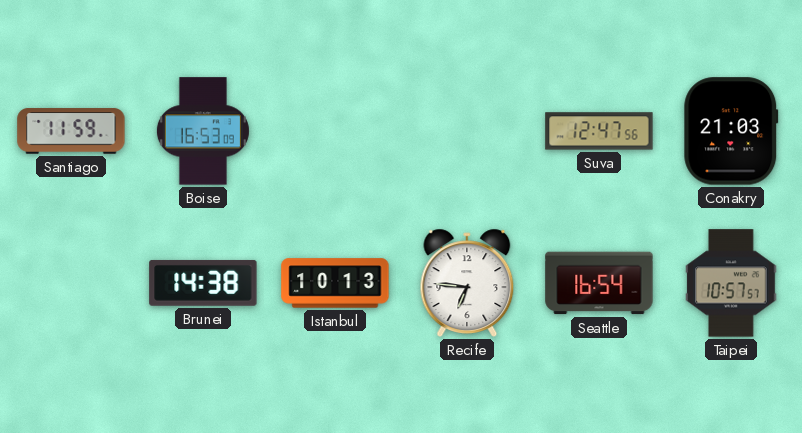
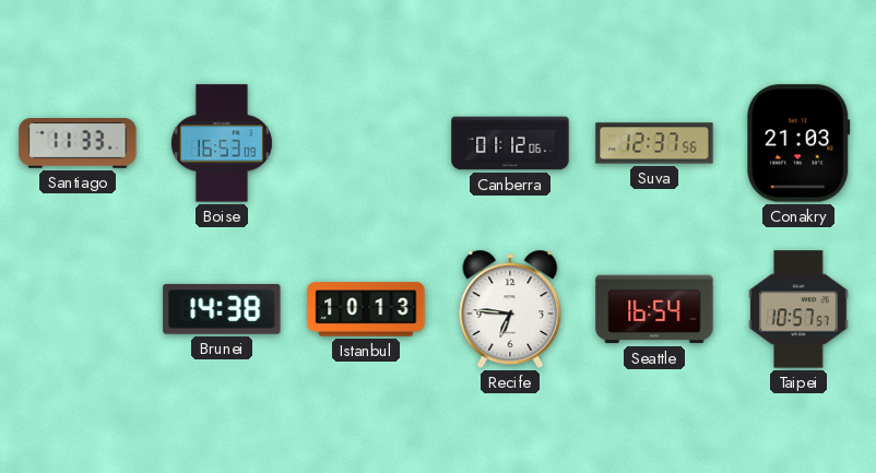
Santiago: 11:59 -> 11:33 (78, 143)
Canberra: none -> 01:12 (510, 143)
Suva: 12:47 -> 12:37 (654, 143)
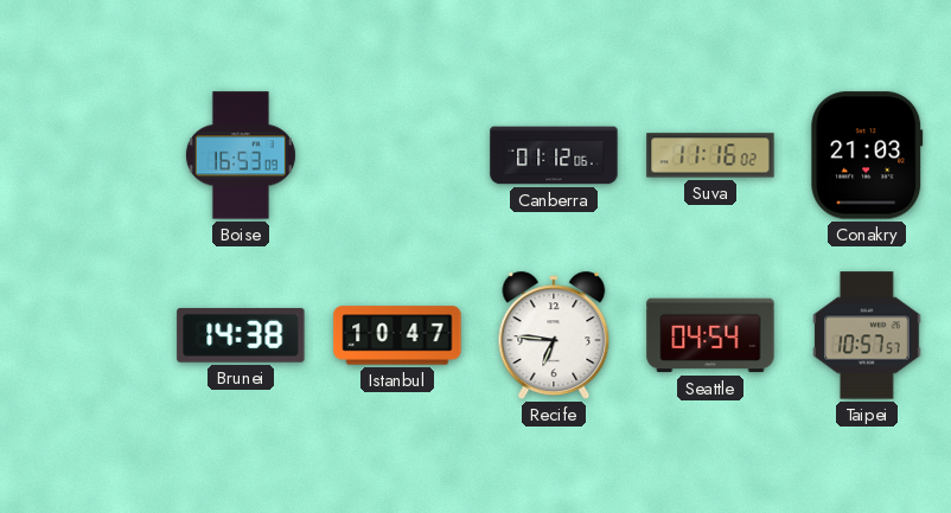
Santiago: 11:33 -> none (78, 143)
Suva: 12:37 -> 11:16 (710, 155)
Istanbul: 10:13 -> 10:47 (397, 335)
Seattle: 16:54 -> 04:54 (710, 335)
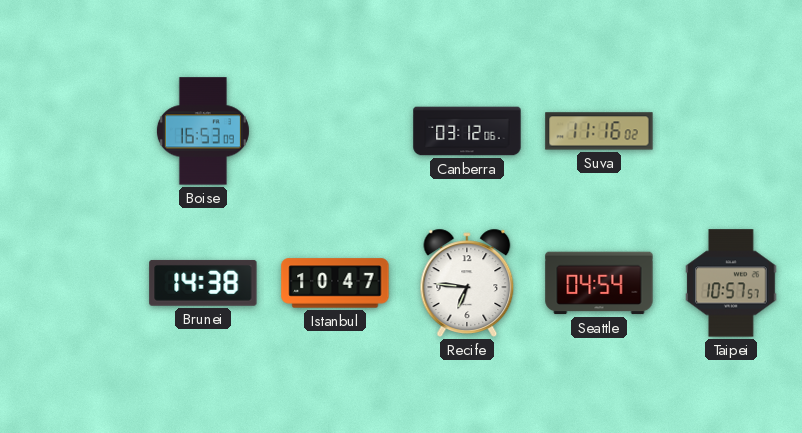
Canberra: 01:12 -> 03:12 (467, 131)
Conakry: 21:03 -> none (867, 155)
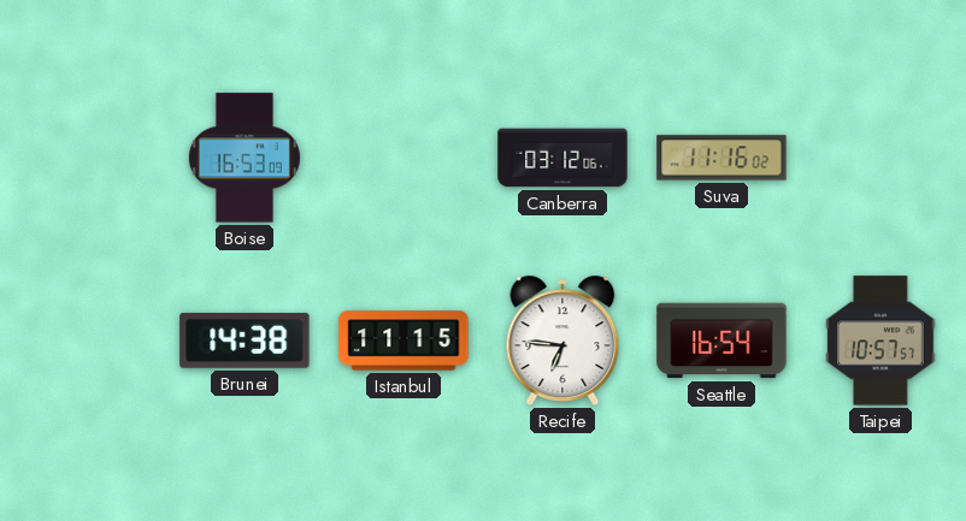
Istanbul: 10:47 -> 11:15 (404, 341)
Seattle: 04:54 -> 16:54 (721, 341)
